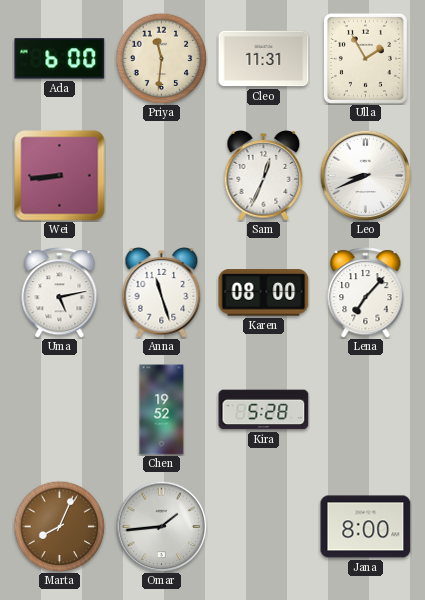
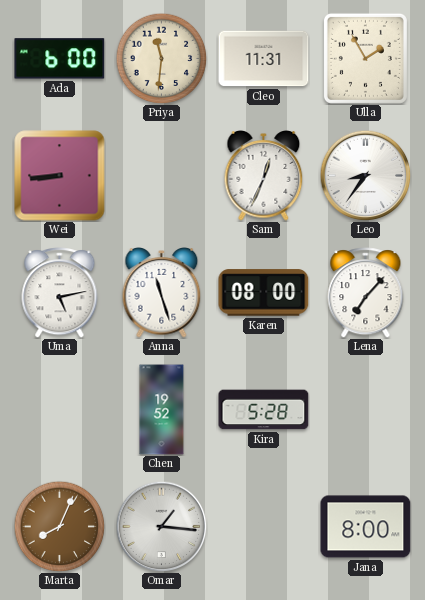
Leo: 8:41 -> 8:36 (365, 175)
Omar: 1:44 -> 1:16 (161, 526)
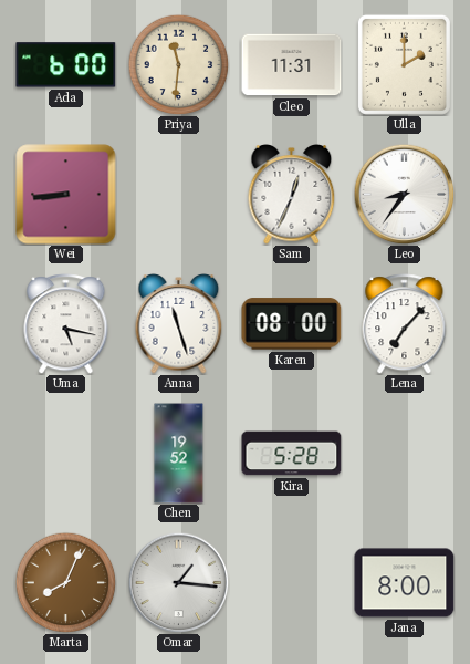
Ulla: 1:55 -> 2:00 (404, 64)
Uma: 5:13 -> 5:17 (66, 324)
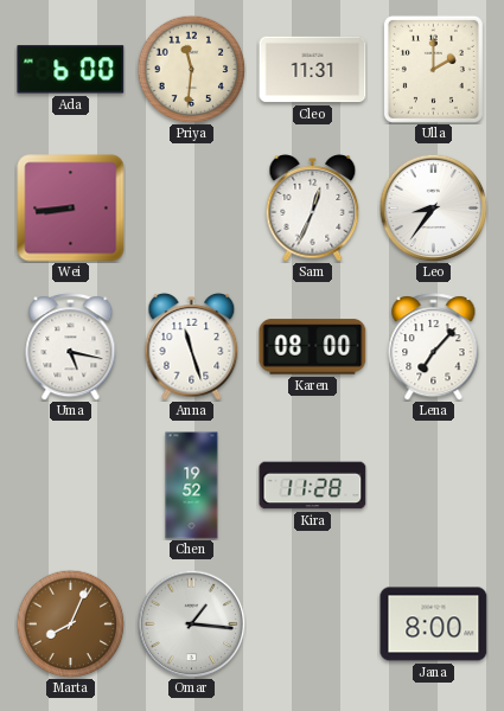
Kira: 5:28 -> 11:28 (313, 486)
